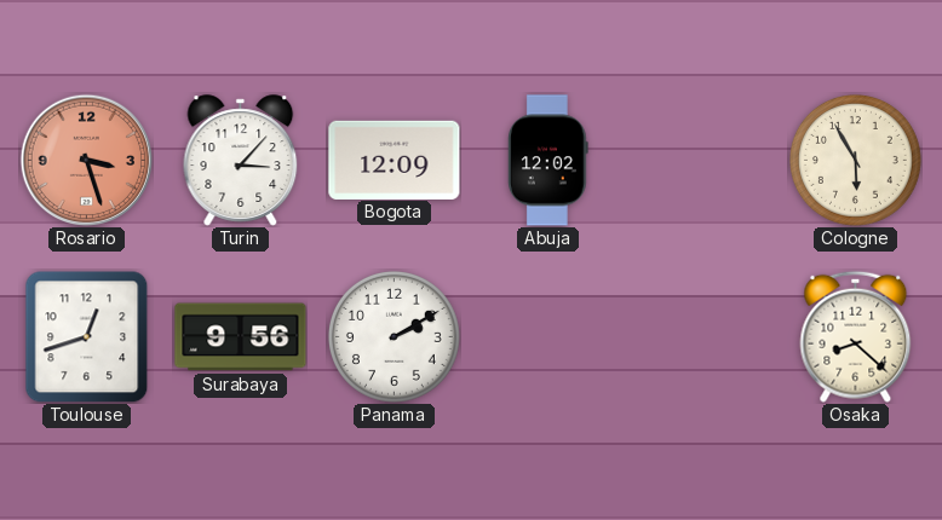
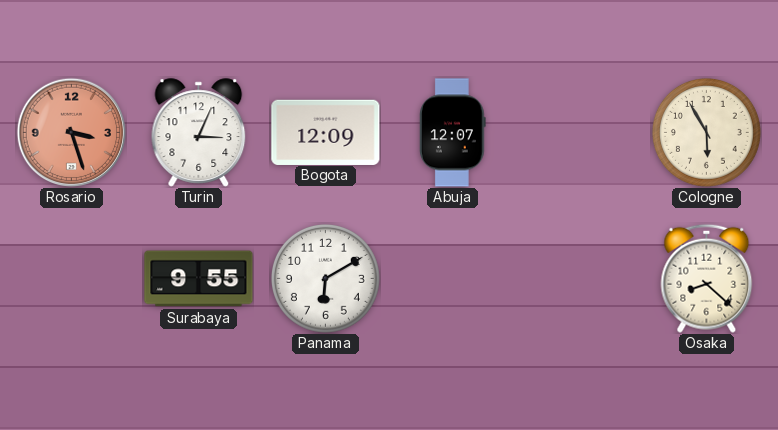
Turin: 3:07 -> 3:04 (199, 133)
Abuja: 12:02 -> 12:07 (453, 133)
Toulouse: 12:42 -> none (87, 336)
Surabaya: 9:56 -> 9:55 (199, 279)
Panama: 2:10 -> 6:10 (325, 278)
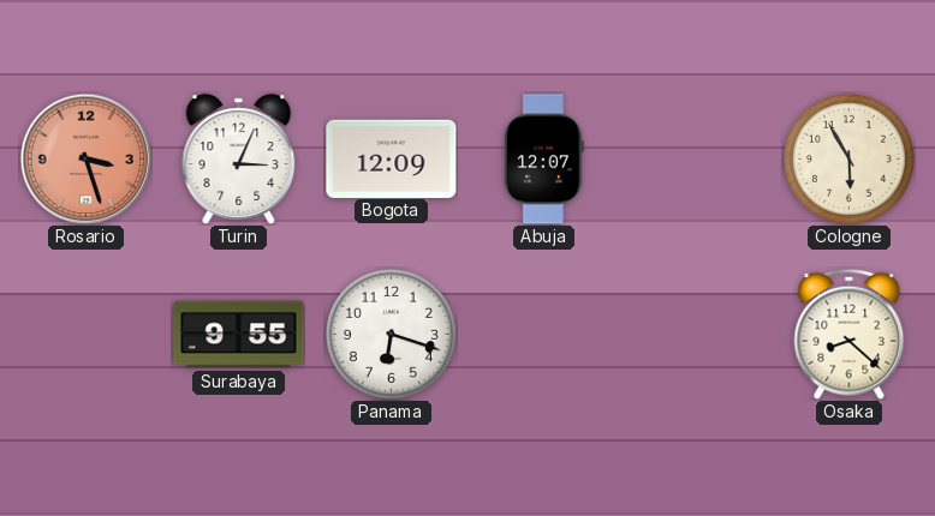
Panama: 6:10 -> 6:18 (391, 334)
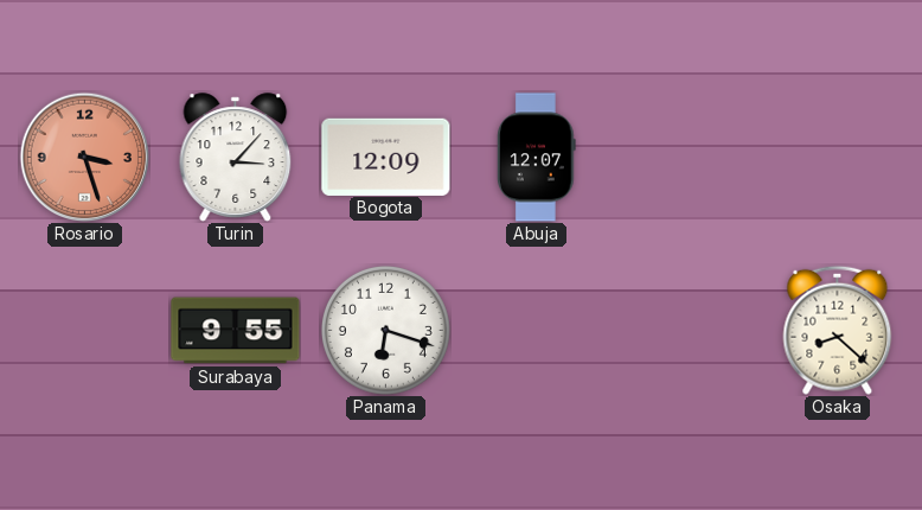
Turin: 3:04 -> 3:07 (236, 158)
Cologne: 5:55 -> none (848, 158)
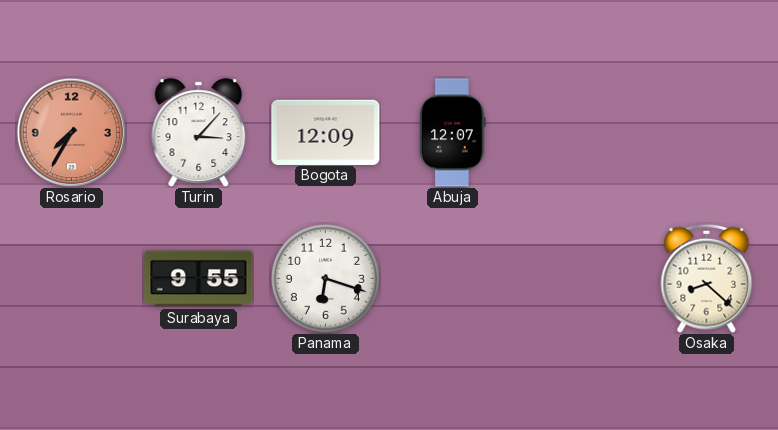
Rosario: 3:27 -> 7:35 (71, 132)
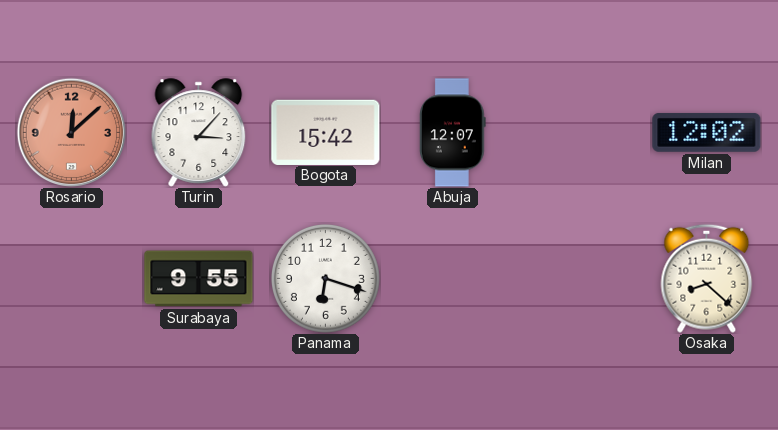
Rosario: 7:35 -> 12:08 (71, 132)
Bogota: 12:09 -> 15:42 (326, 132)
Milan: none -> 12:02 (707, 132)
